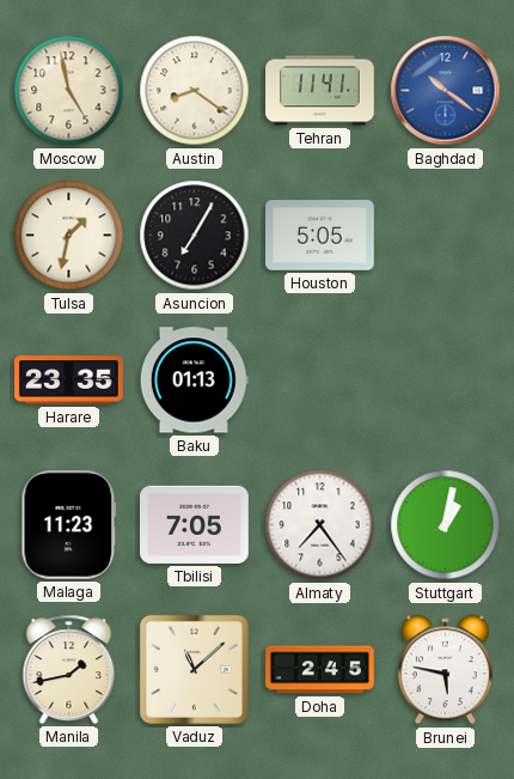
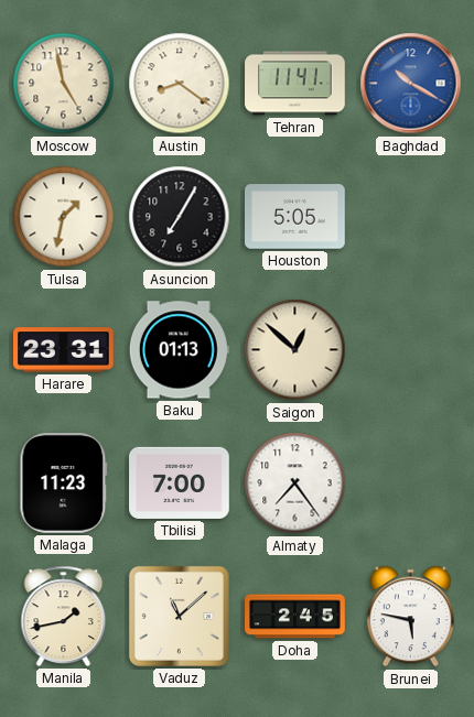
Baghdad: 10:21 -> 10:20 (411, 84)
Harare: 23:35 -> 23:31 (64, 350)
Saigon: none -> 12:52 (295, 350)
Tbilisi: 7:05 -> 7:00 (180, 482)
Stuttgart: 1:02 -> none (446, 525)
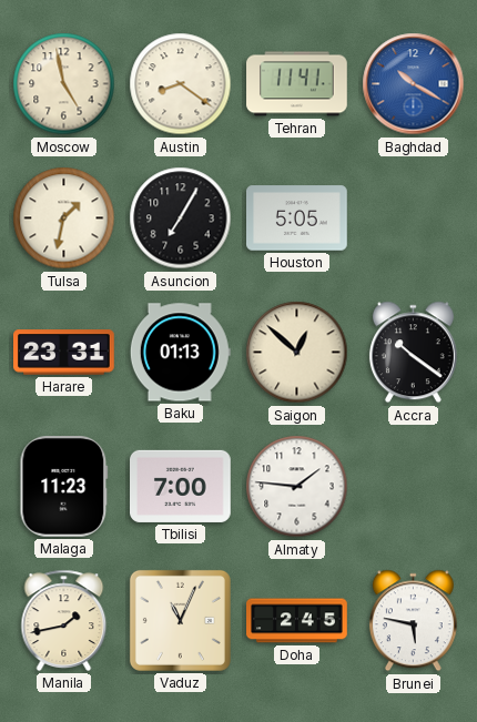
Accra: none -> 10:21 (413, 353)
Almaty: 7:24 -> 1:46 (297, 487)
Vaduz: 11:08 -> 11:04 (180, 620)
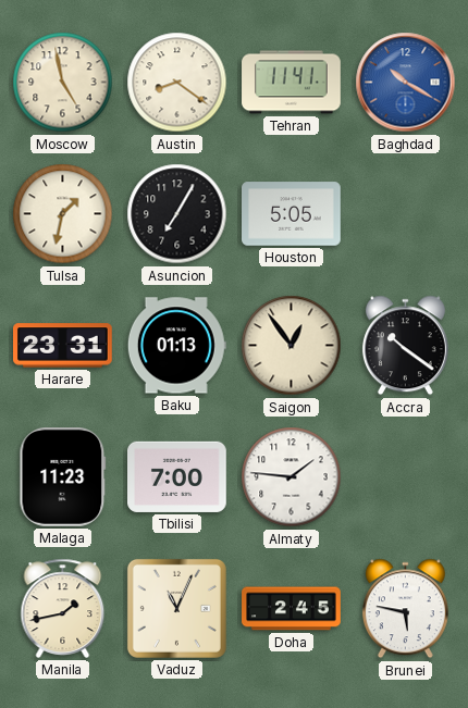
Saigon: 12:52 -> 12:54 (292, 346)
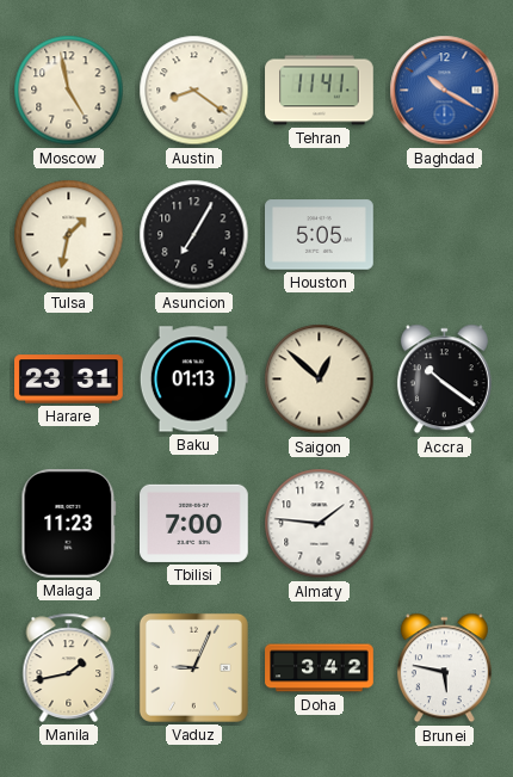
Saigon: 12:54 -> 12:52 (320, 380)
Vaduz: 11:04 -> 9:04 (193, 667)
Doha: 2:45 -> 3:42 (320, 668)
